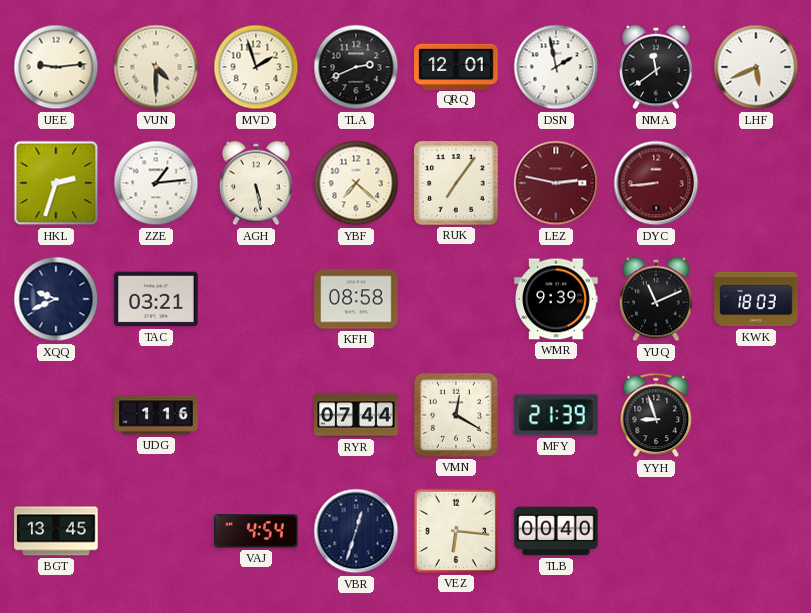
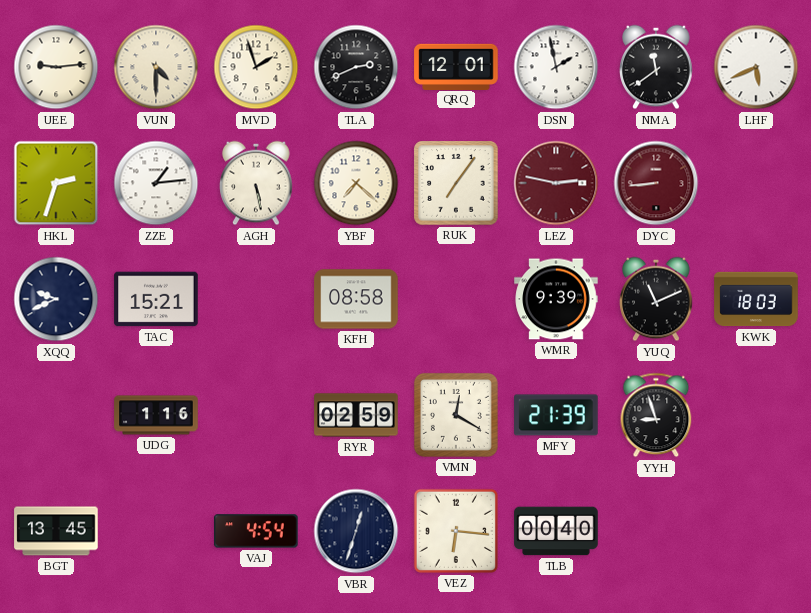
TAC: 03:21 -> 15:21 (156, 299)
RYR: 07:44 -> 02:59 (356, 415)
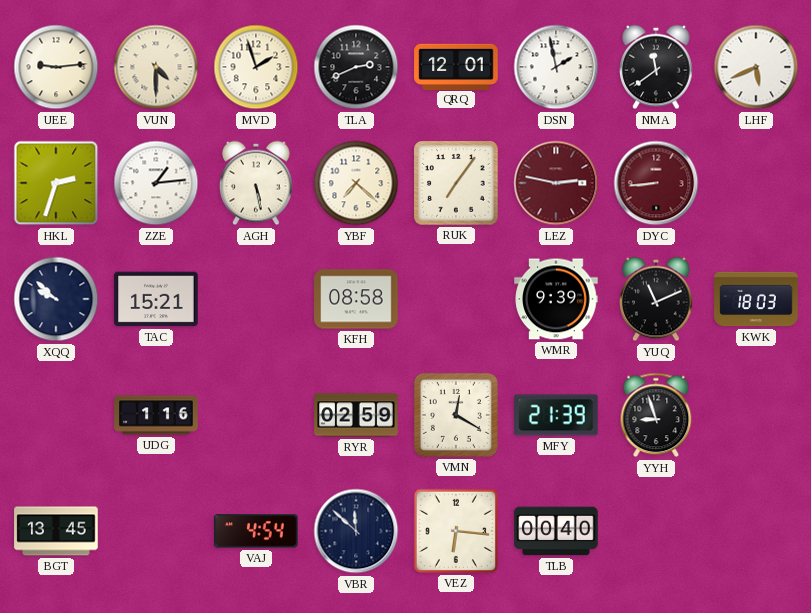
XQQ: 9:41 -> 9:52 (56, 299)
VBR: 12:33 -> 11:52 (356, 531)
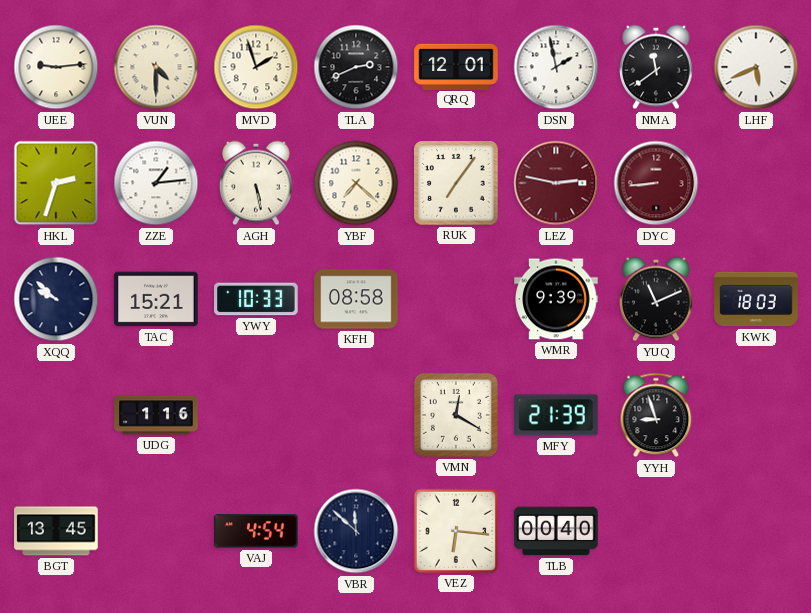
YWY: none -> 10:33 (256, 299)
RYR: 02:59 -> none (356, 415)
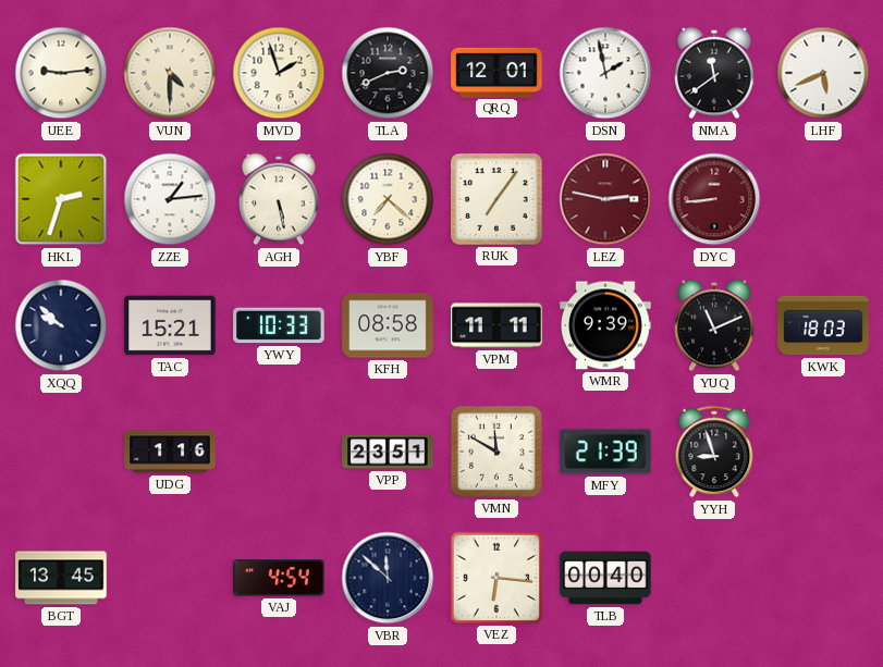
VPM: none -> 11:11 (496, 325)
VPP: none -> 23:51 (388, 452)
VMN: 12:20 -> 11:50 (496, 452)
